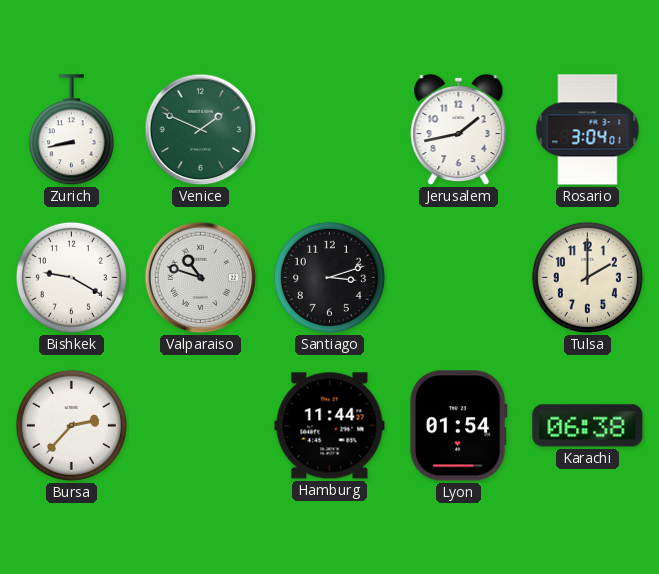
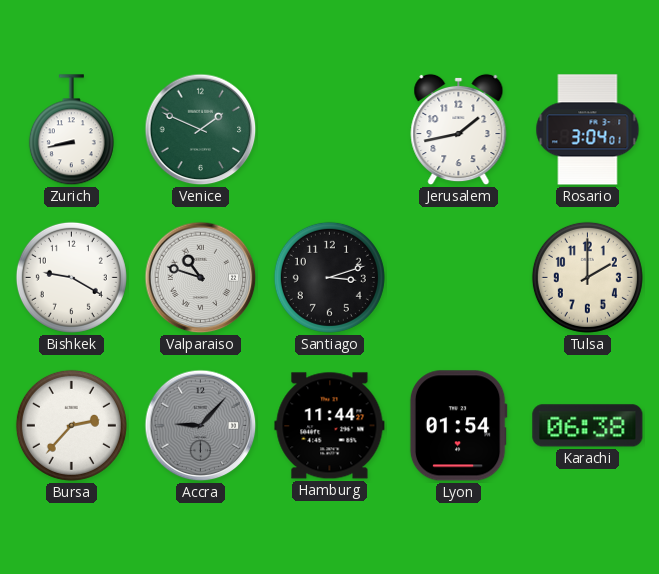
Accra: none -> 9:07 (201, 426)
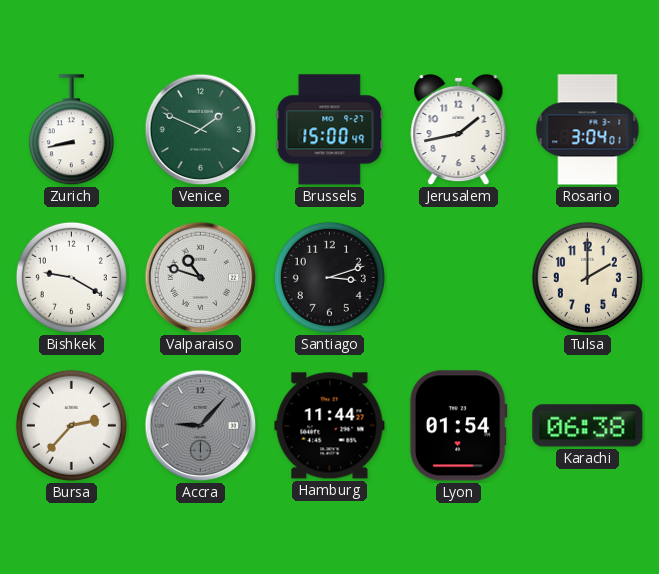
Brussels: none -> 15:00 (330, 130)
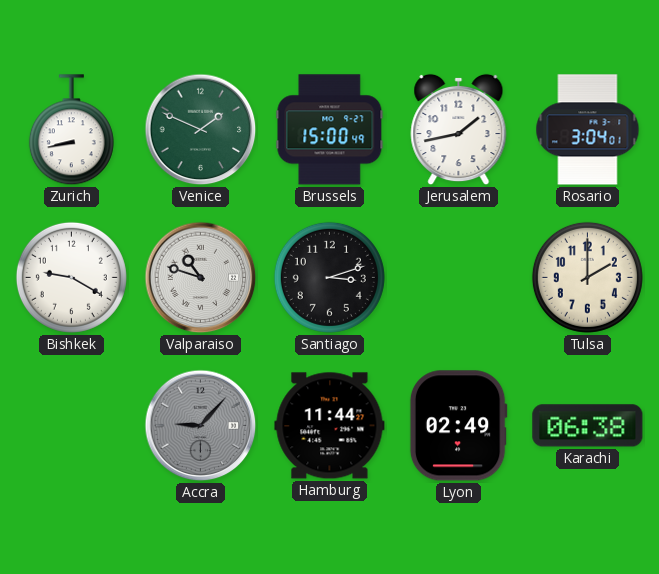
Bursa: 2:37 -> none (71, 425)
Lyon: 01:54 -> 02:49 (458, 426)
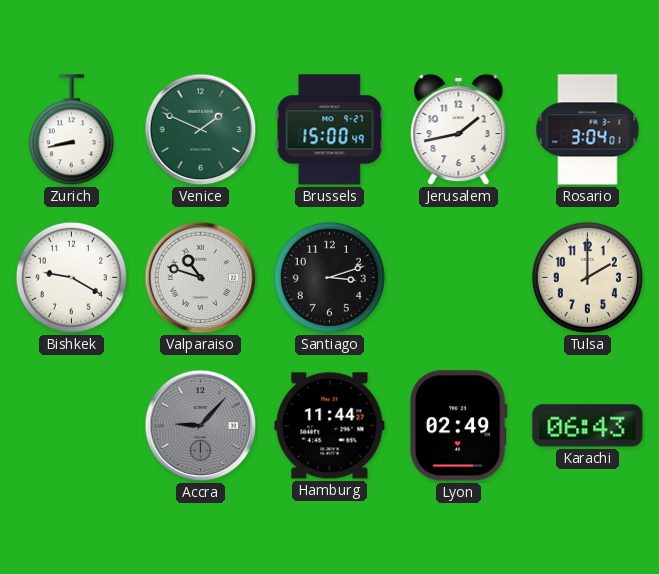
Karachi: 06:38 -> 06:43 (588, 426)
